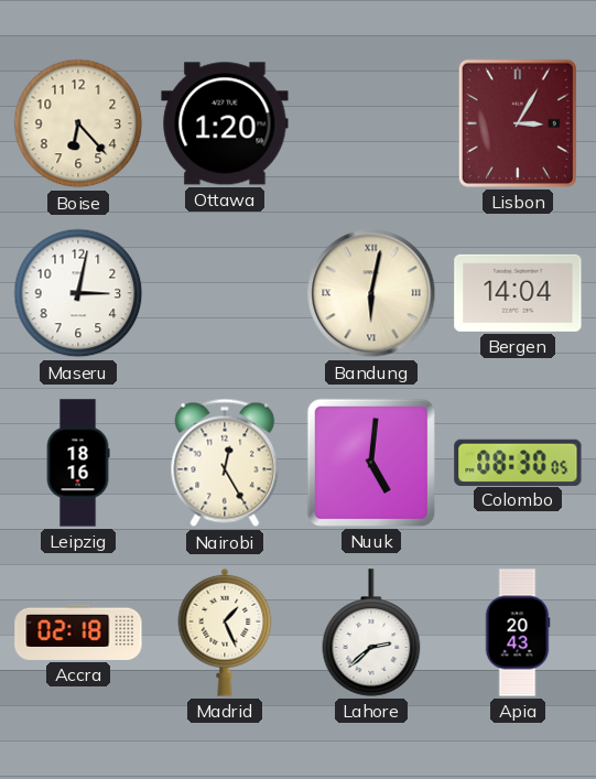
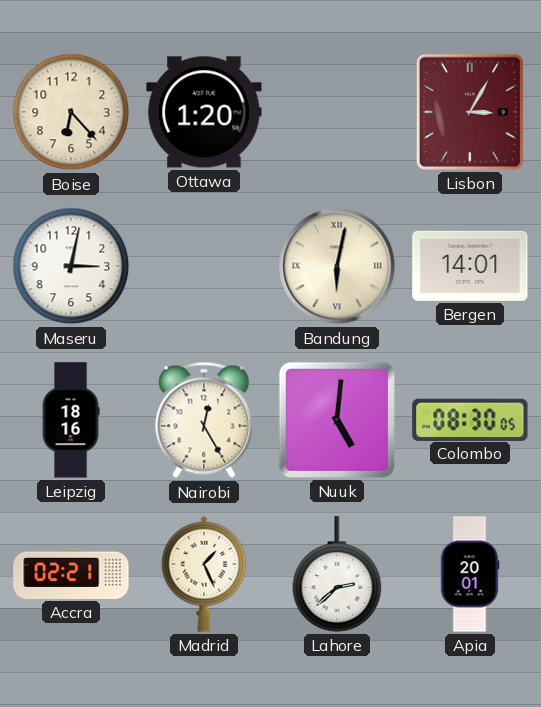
Bergen: 14:04 -> 14:01 (470, 266)
Accra: 02:18 -> 02:21 (71, 574)
Apia: 20:43 -> 20:01 (470, 574)
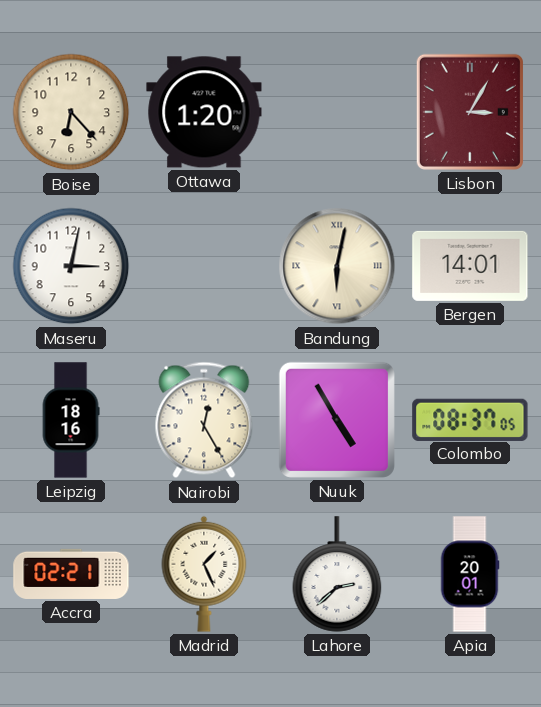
Nuuk: 5:01 -> 4:55 (337, 420)
Colombo: 08:30 -> 08:37 (470, 419)
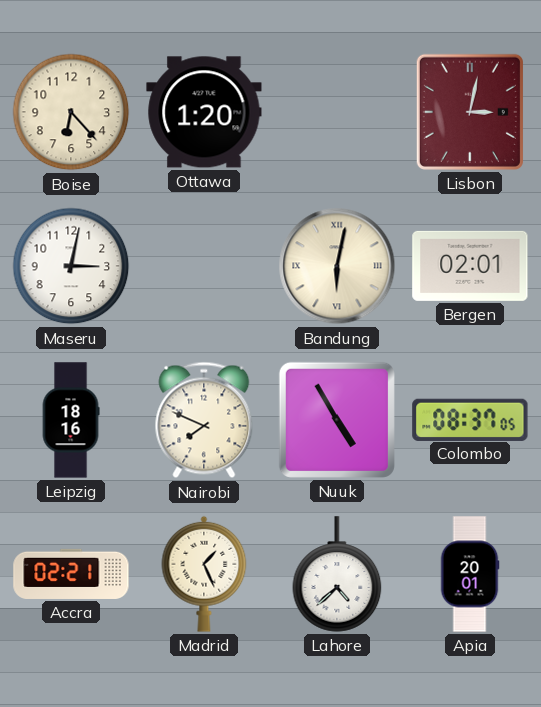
Lisbon: 3:05 -> 3:02 (470, 112)
Bergen: 14:01 -> 02:01 (470, 266)
Nairobi: 12:25 -> 7:49 (204, 420)
Lahore: 2:38 -> 4:38 (337, 574)
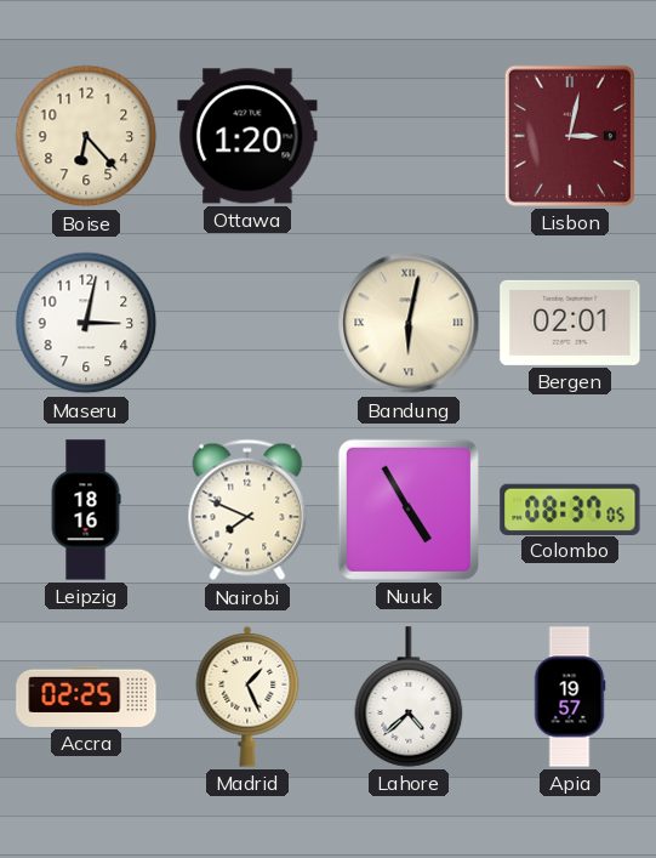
Accra: 02:21 -> 02:25 (86, 697)
Apia: 20:01 -> 19:57 (570, 697)
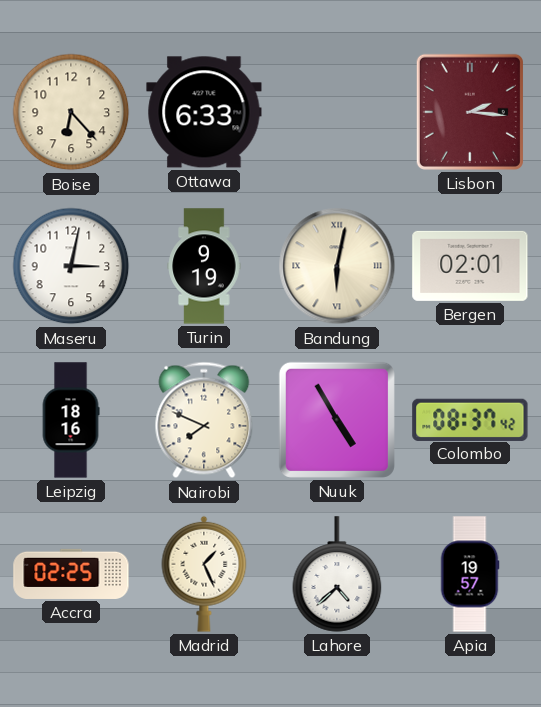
Ottawa: 1:20 -> 6:33 (204, 112)
Lisbon: 3:02 -> 2:16 (470, 112)
Turin: none -> 9:19 (204, 266)
Colombo: 08:37:05 -> 08:37:42 (470, 419)
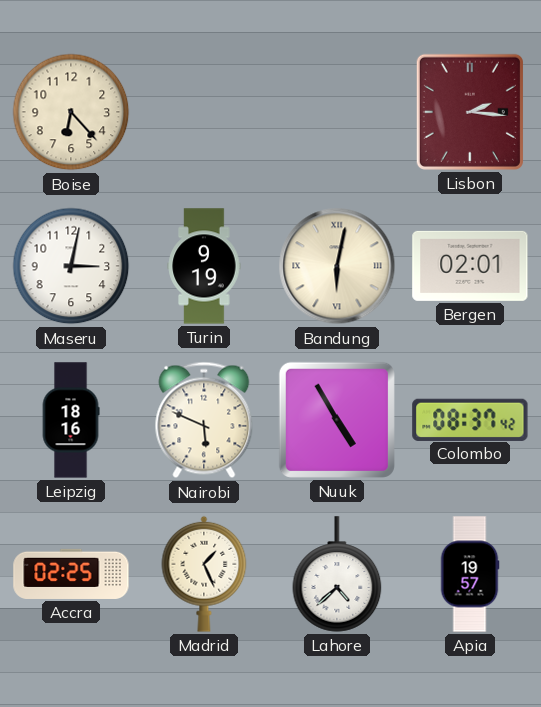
Ottawa: 6:33 -> none (204, 112)
Nairobi: 7:49 -> 5:49 (204, 420)
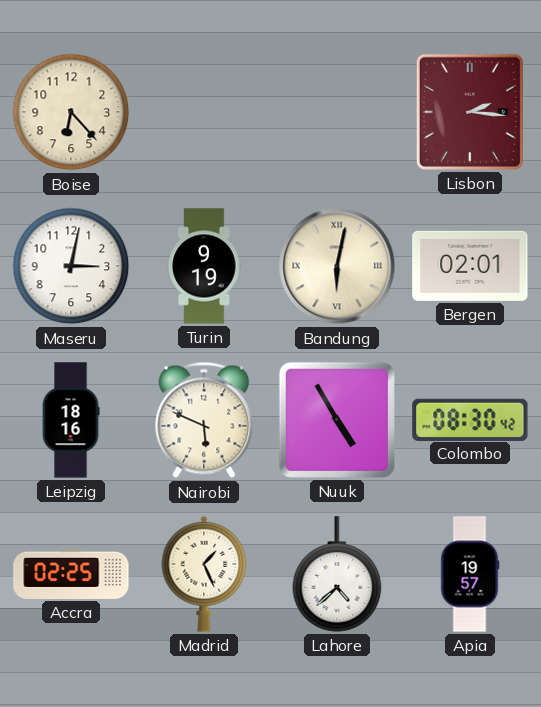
Colombo: 08:37 -> 08:30 (470, 419)
